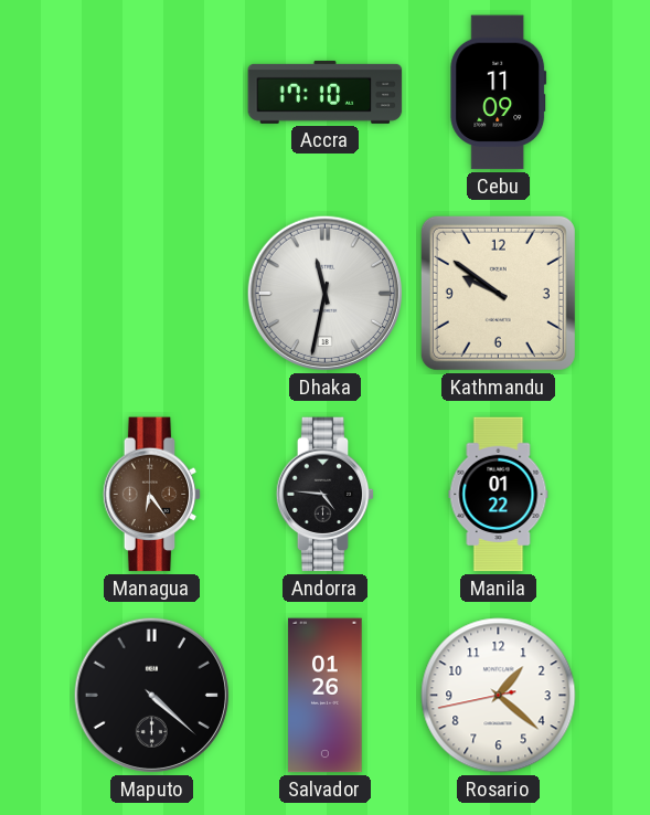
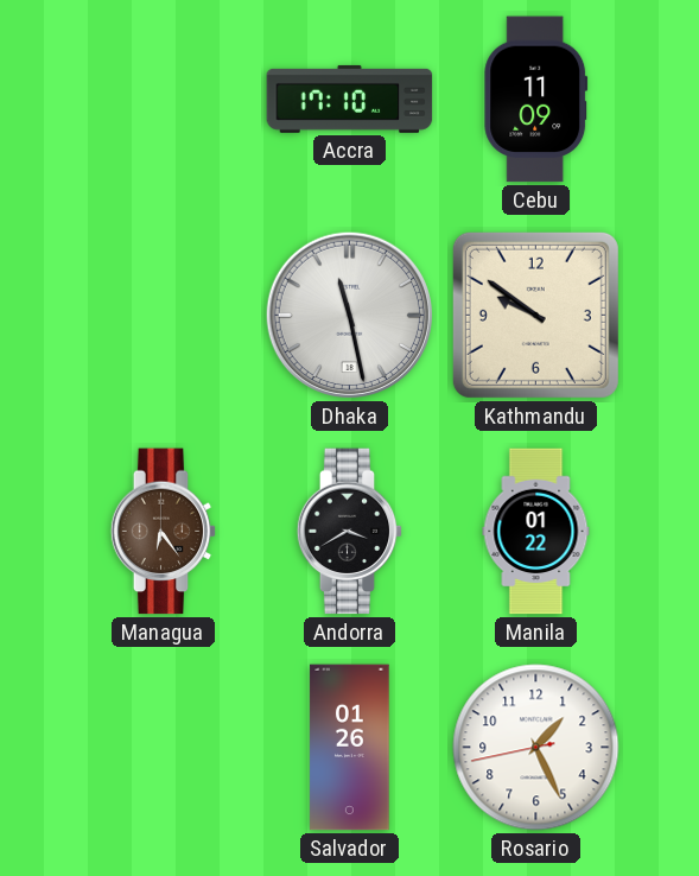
Dhaka: 11:32 -> 11:28 (349, 315)
Andorra: 4:46 -> 3:40 (350, 532)
Maputo: 4:22 -> none (151, 695)
Rosario: 1:21 -> 1:25 (536, 748)
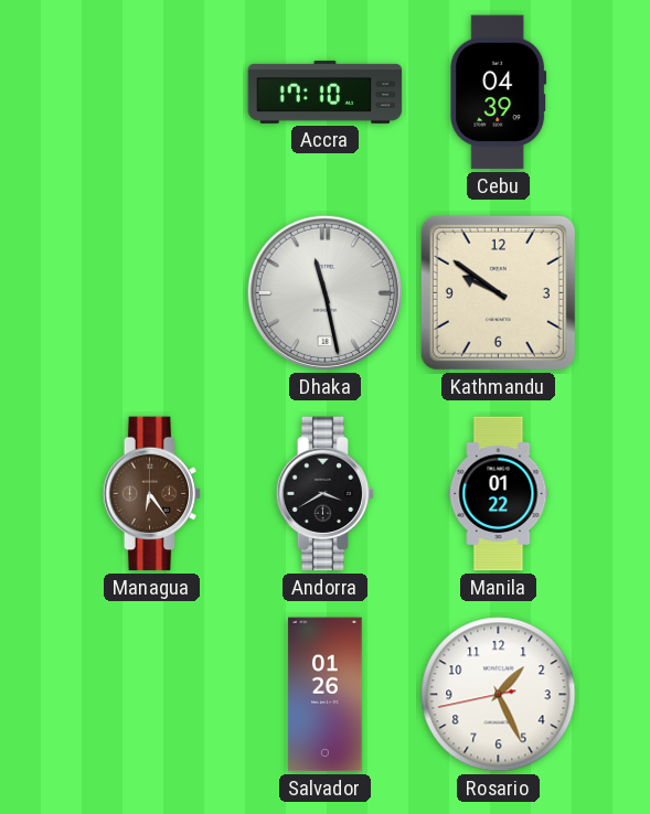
Cebu: 11:09 -> 04:39 (499, 93)
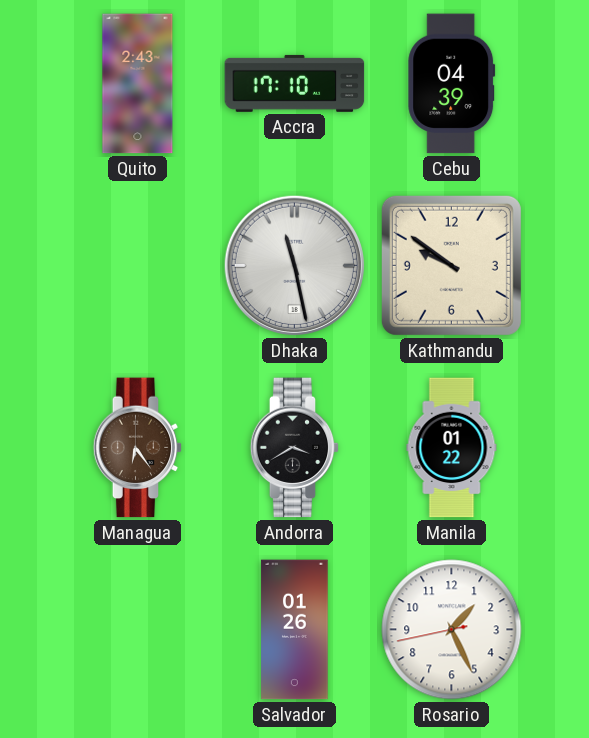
Quito: none -> 2:43 (138, 84)
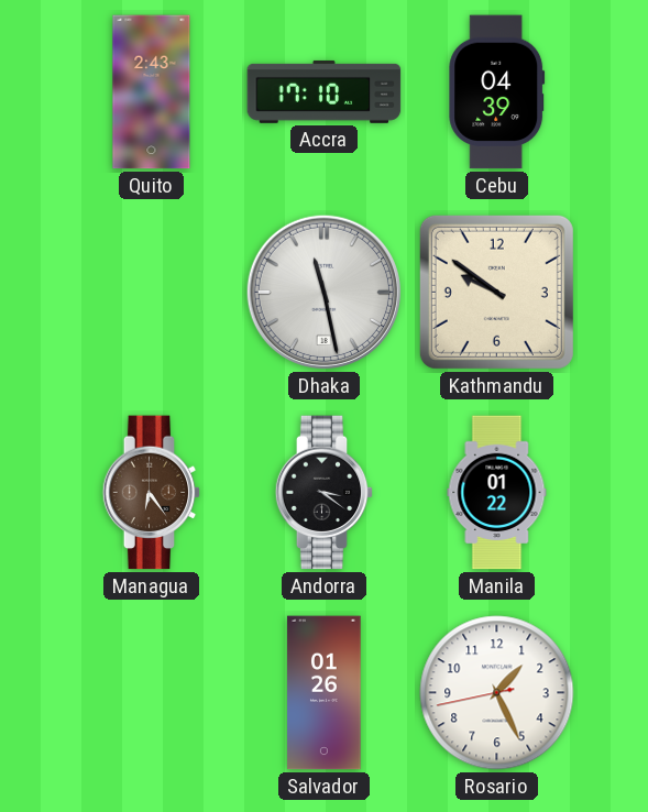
Andorra: 3:40 -> 3:21 (325, 493)
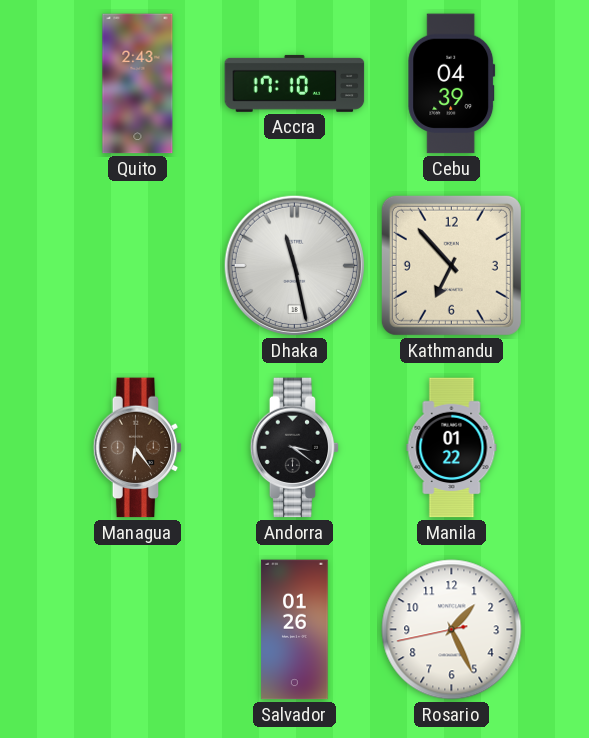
Kathmandu: 9:51 -> 6:53 (451, 265)
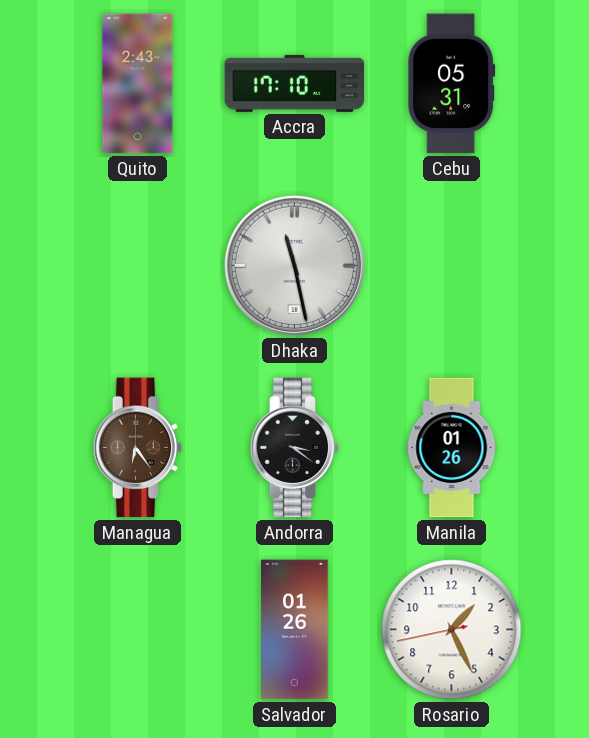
Cebu: 04:39 -> 05:31 (452, 84)
Kathmandu: 6:53 -> none (451, 265)
Manila: 01:22 -> 01:26 (452, 448)
